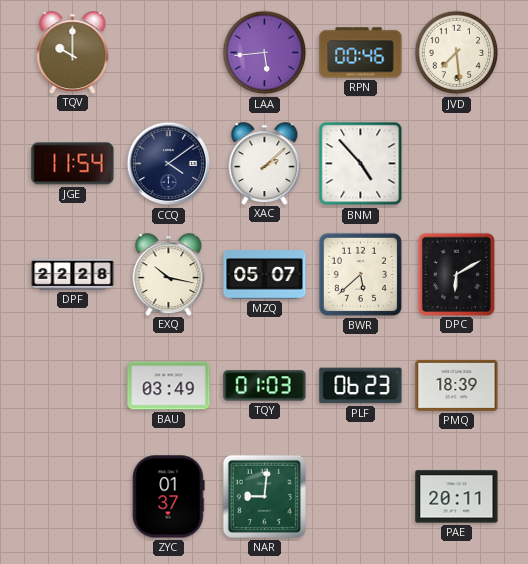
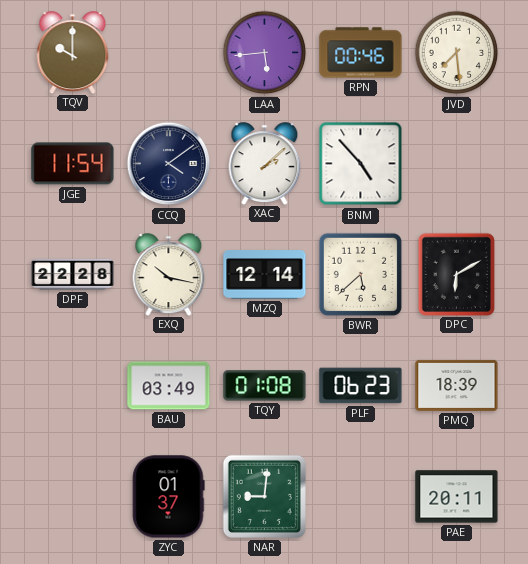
MZQ: 05:07 -> 12:14 (265, 275)
TQY: 01:03 -> 01:08 (265, 386)
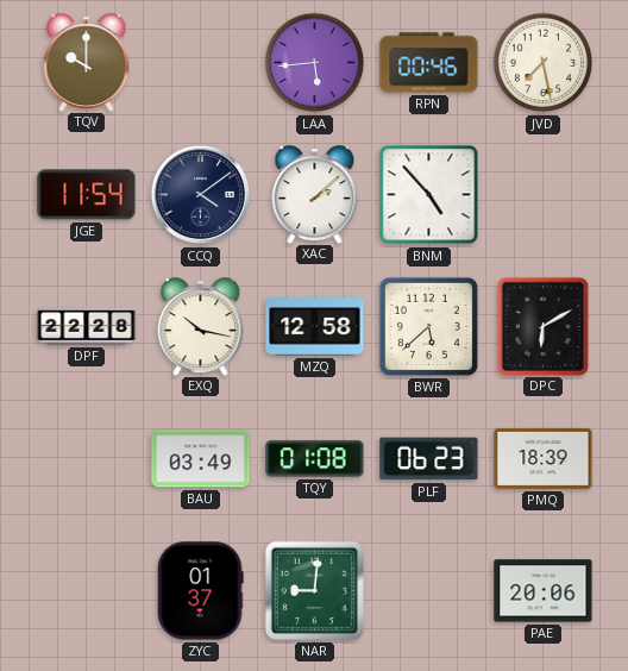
JVD: 7:29 -> 7:28 (544, 63)
MZQ: 12:14 -> 12:58 (315, 327)
PAE: 20:11 -> 20:06 (544, 591)
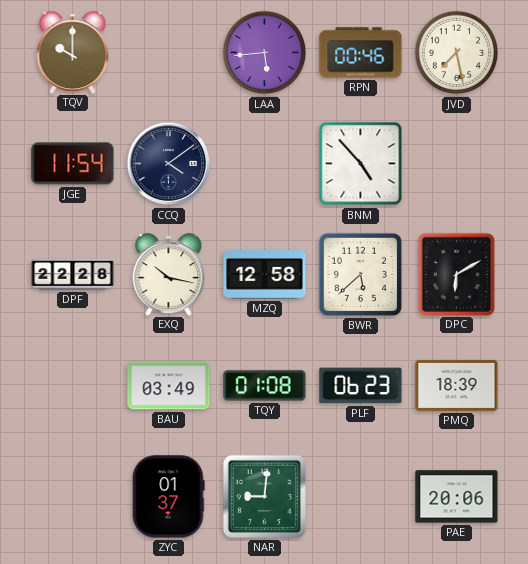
XAC: 2:08 -> none (315, 194)
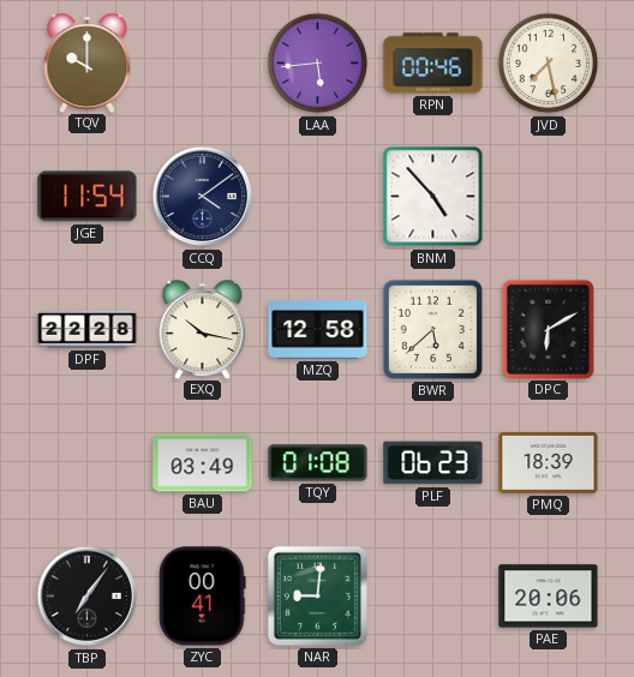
TBP: none -> 7:06 (88, 597)
ZYC: 01:37 -> 00:41 (202, 597)
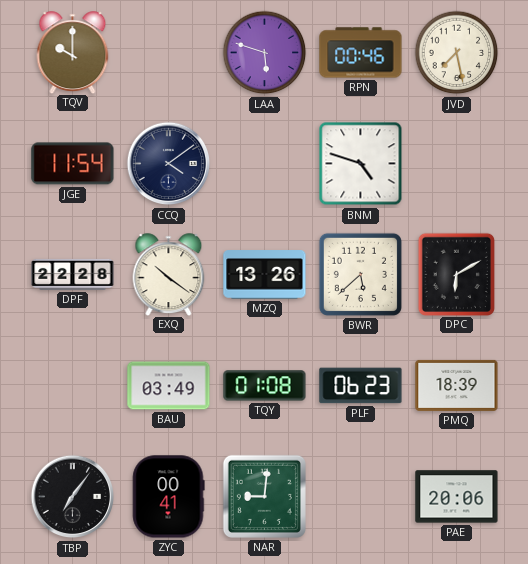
LAA: 5:44 -> 5:48 (265, 53)
BNM: 4:53 -> 4:48 (361, 164)
EXQ: 10:17 -> 10:21 (169, 274)
MZQ: 12:58 -> 13:26 (265, 275)
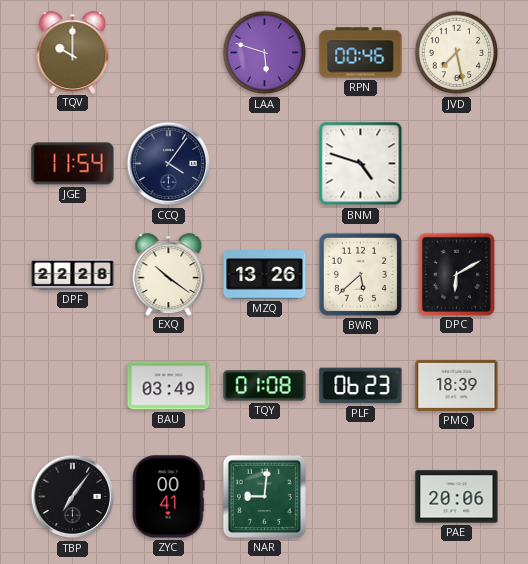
CCQ: 4:09 -> 4:06 (169, 164)
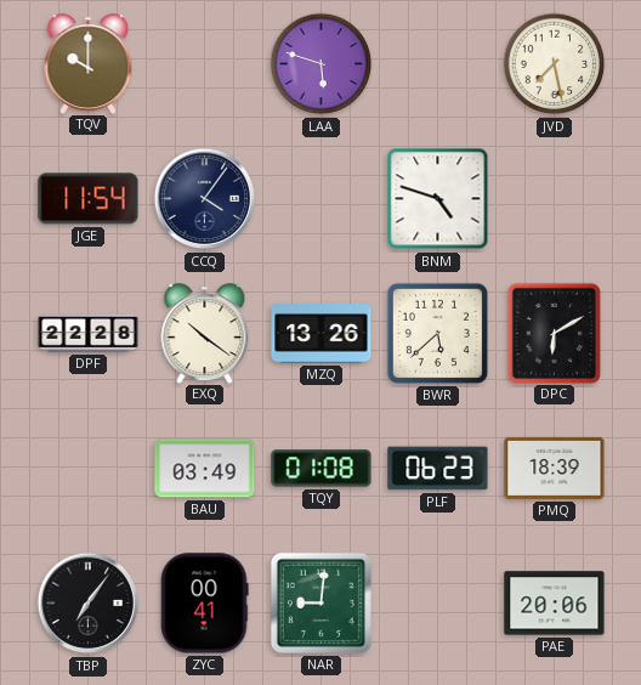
RPN: 00:46 -> none (361, 53)
